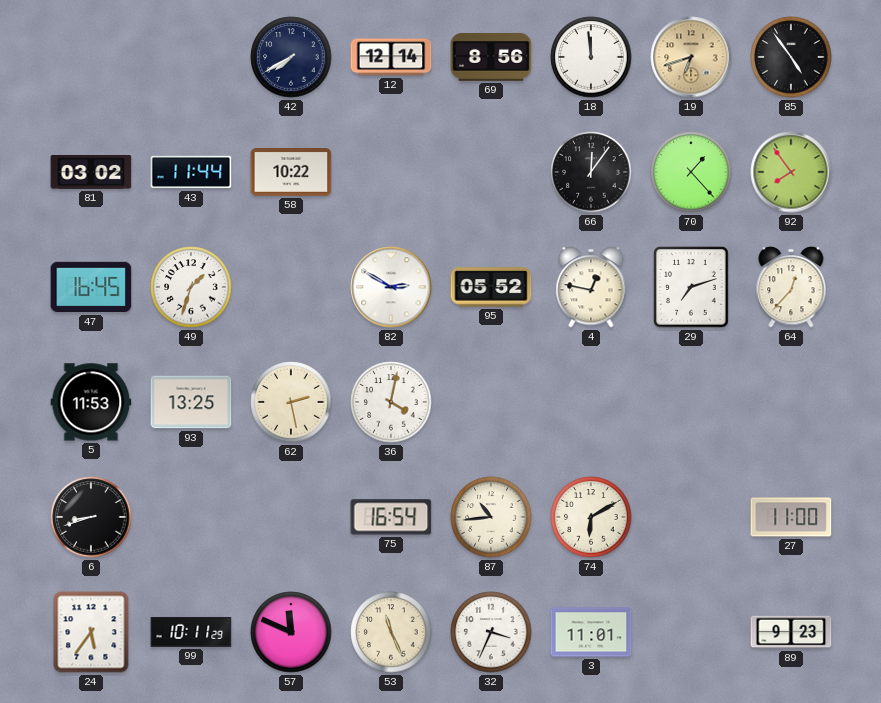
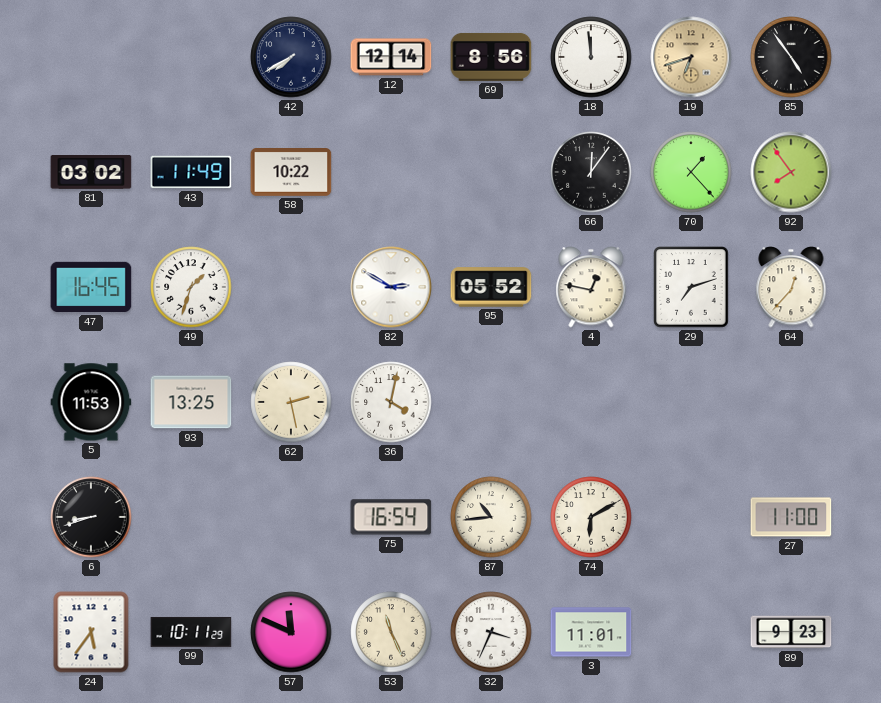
43: 11:44 -> 11:49 (191, 172)
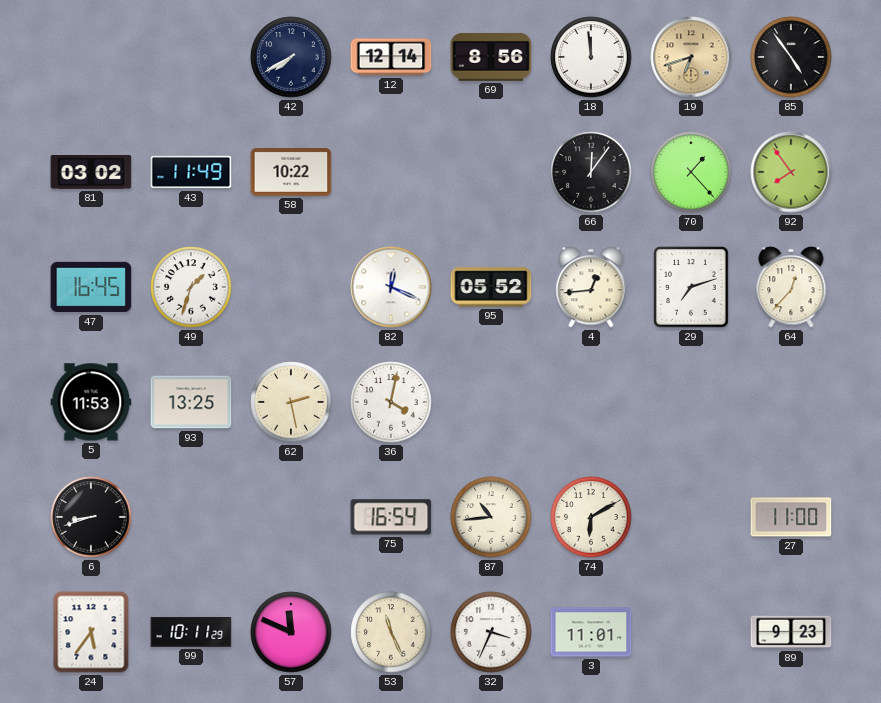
82: 2:50 -> 12:19 (391, 287)
4: 12:47 -> 12:44 (591, 287)
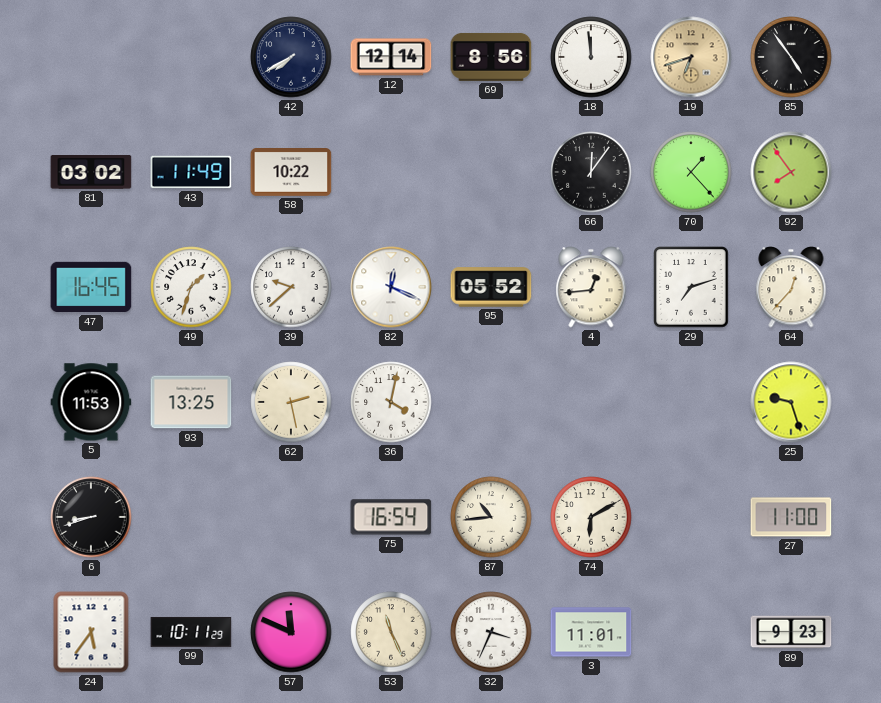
39: none -> 9:38 (291, 287)
25: none -> 9:27 (791, 402)
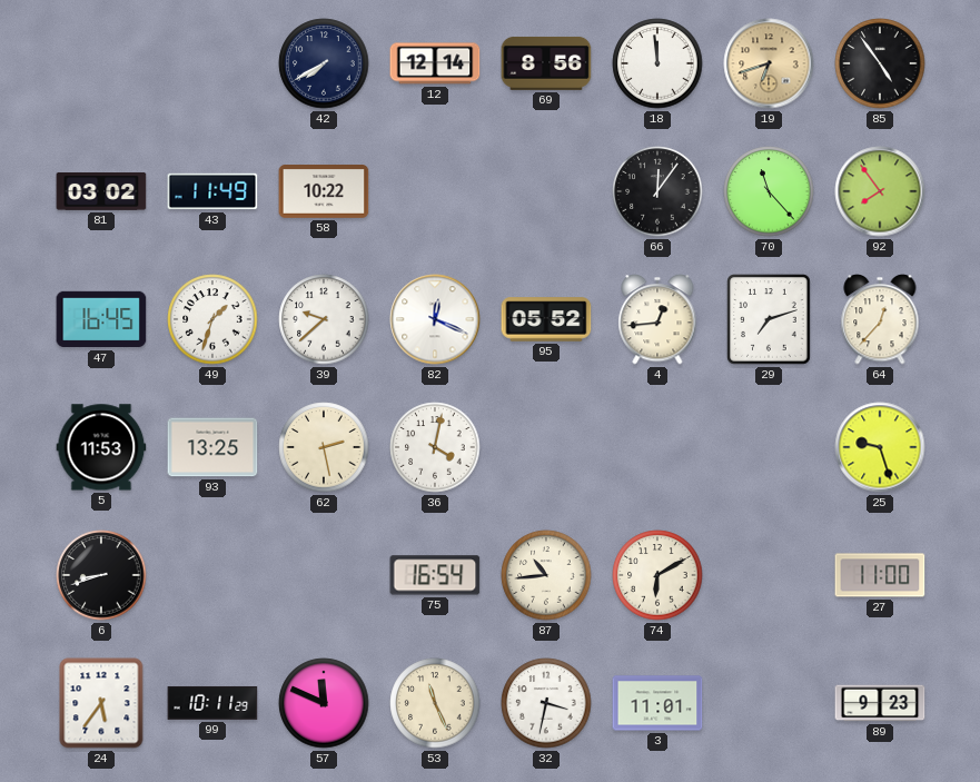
70: 1:23 -> 11:23 (769, 191)
32: 3:34 -> 3:32 (546, 703)
